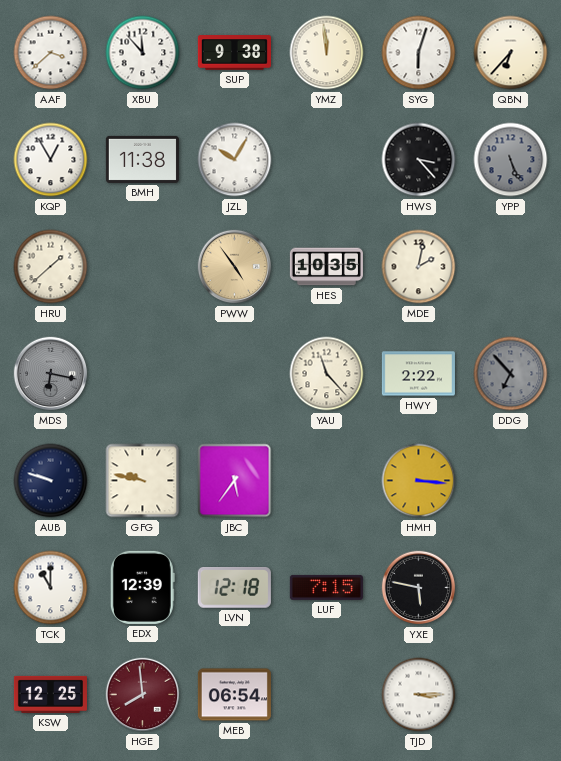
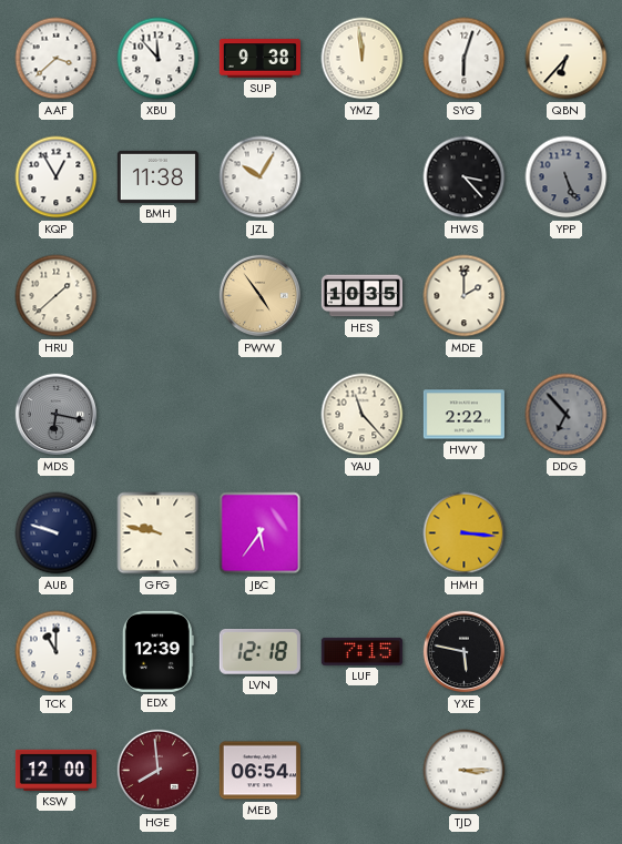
MDE: 2:02 -> 2:00 (465, 296)
KSW: 12:25 -> 12:00 (55, 770)
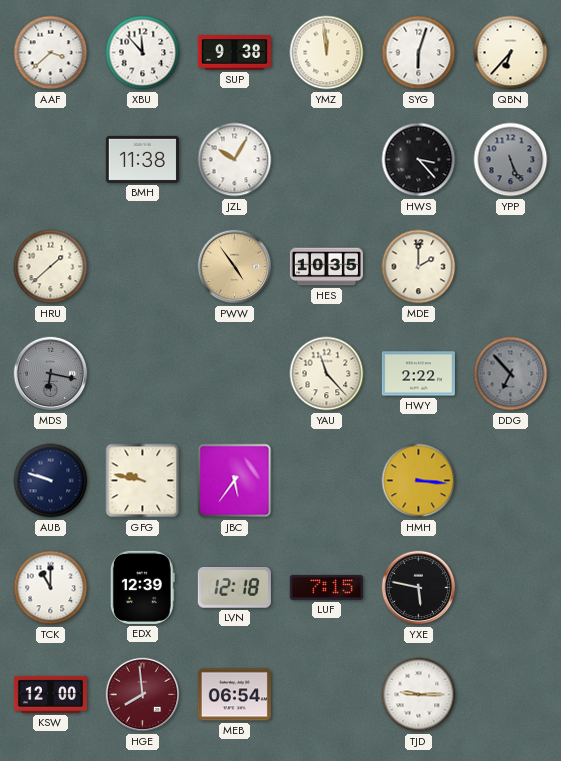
KQP: 12:55 -> none (57, 177)
TJD: 3:15 -> 9:15 (419, 695)
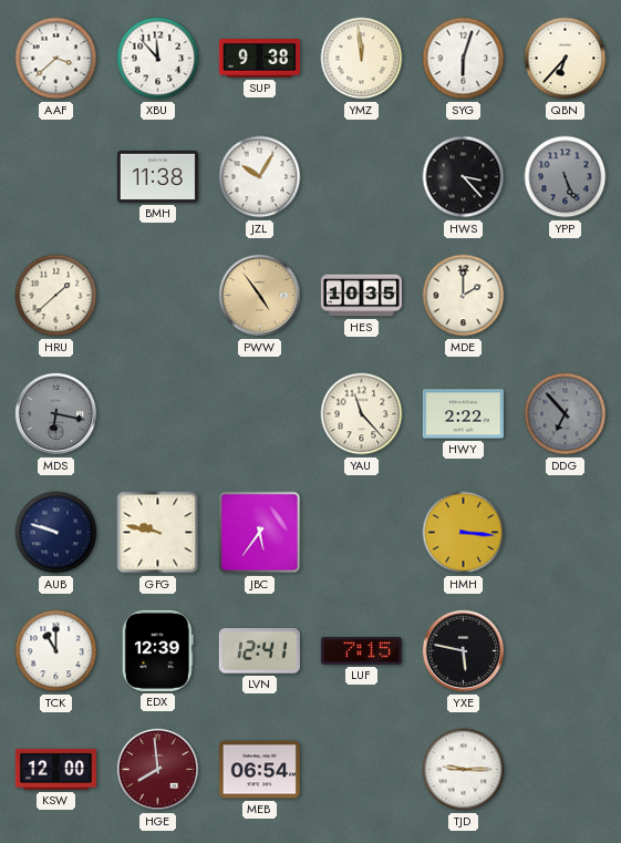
LVN: 12:18 -> 12:41 (259, 651)
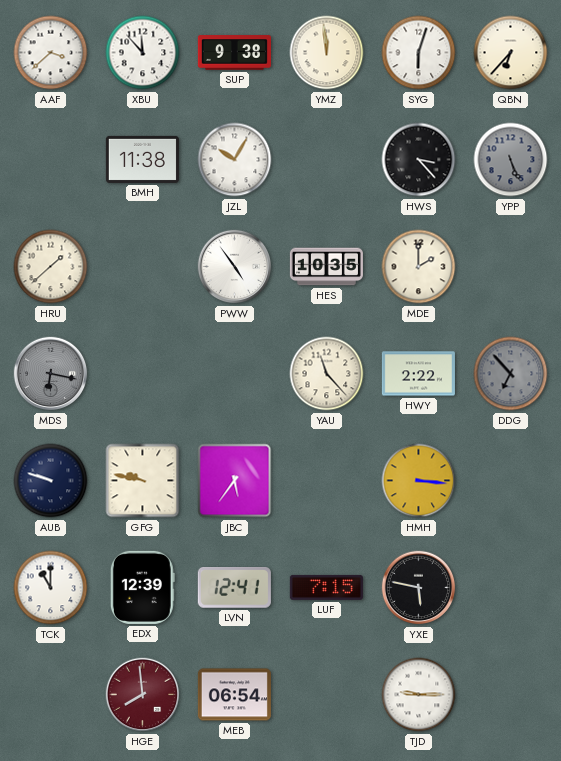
PWW dial: champagne -> white (235, 267)
KSW: 12:00 -> none (55, 769)
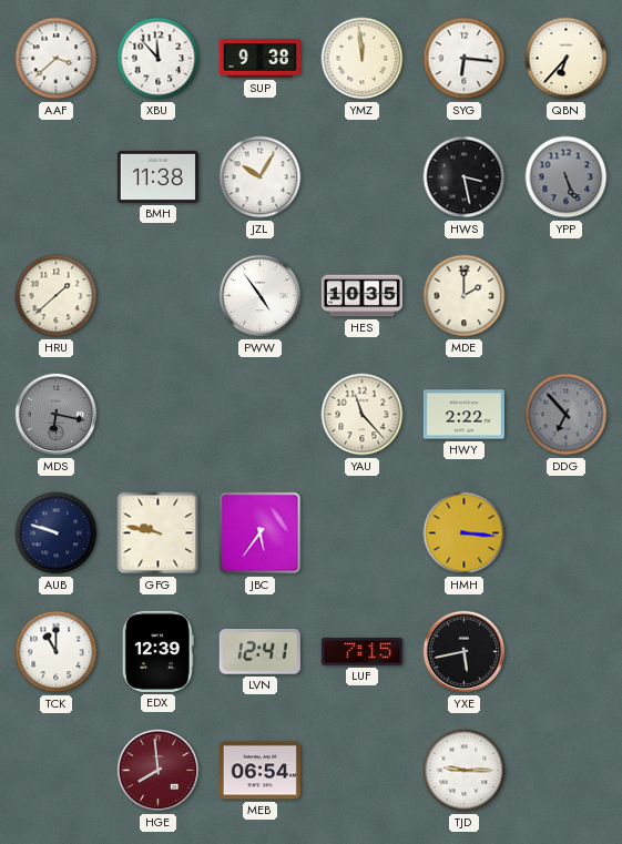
SYG: 6:03 -> 6:16 (465, 59)
HWS: 3:23 -> 3:28 (465, 177)
YXE: 5:47 -> 5:43 (465, 652)
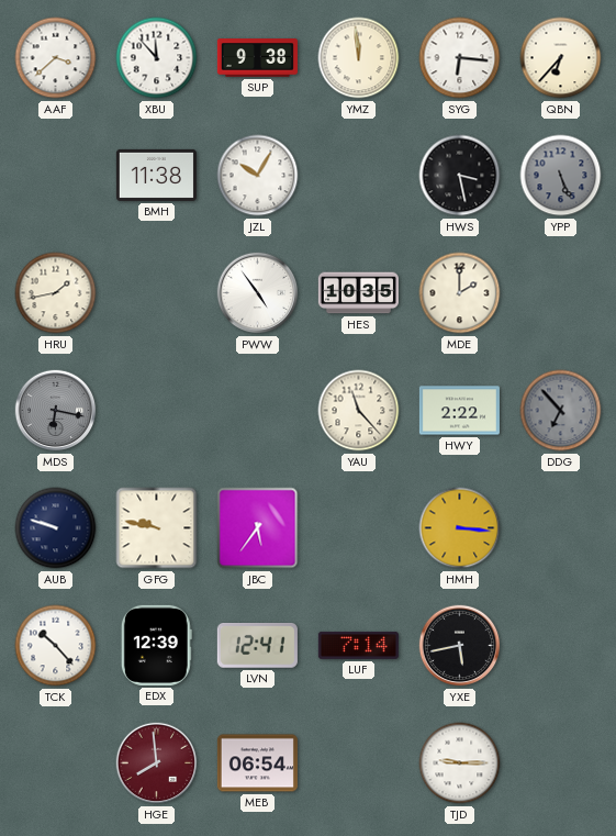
HRU: 1:38 -> 1:43 (56, 293)
TCK: 11:00 -> 10:23 (56, 646)
LUF: 7:15 -> 7:14 (358, 645)
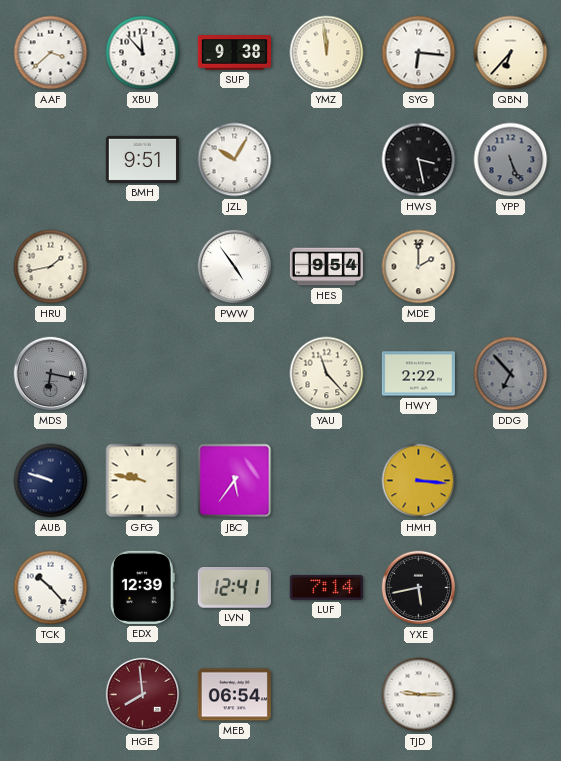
BMH: 11:38 -> 9:51 (142, 159)
HES: 10:35 -> 9:54 (326, 267)
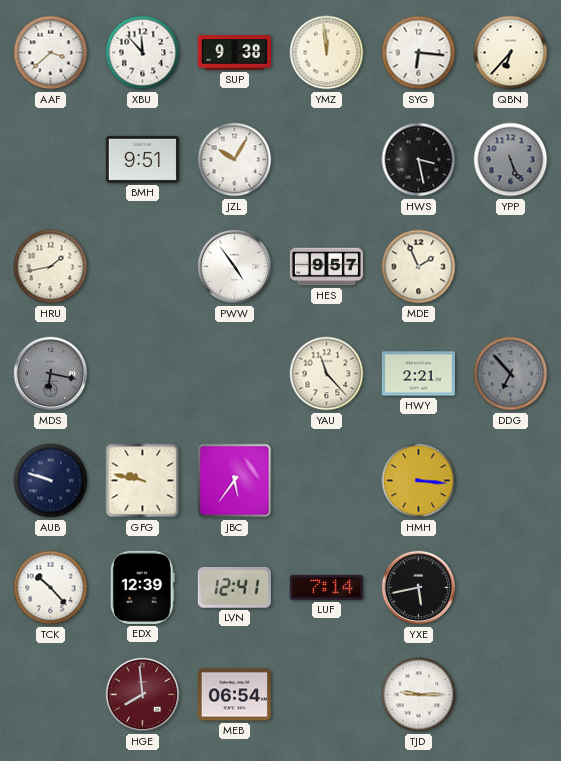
HES: 9:54 -> 9:57 (326, 267)
MDE: 2:00 -> 1:56 (419, 267)
HWY: 2:22 -> 2:21 (418, 374)
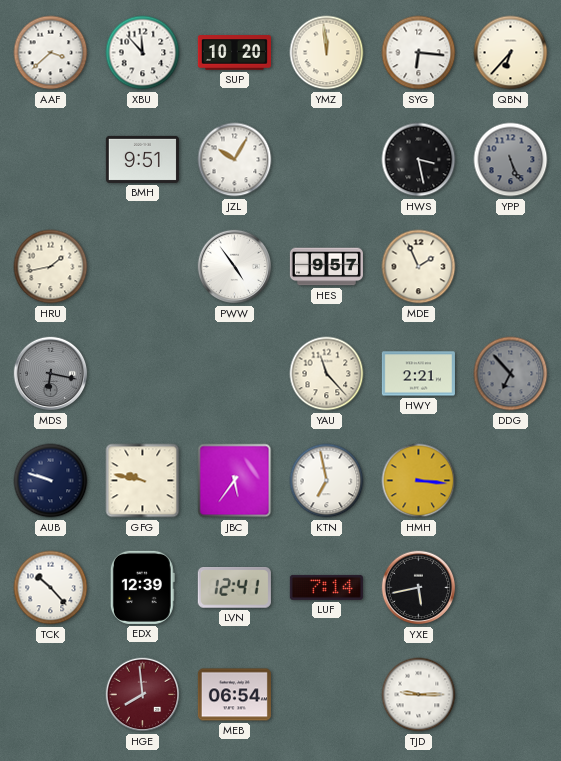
SUP: 9:38 -> 10:20 (234, 53)
KTN: none -> 6:58 (327, 481)
